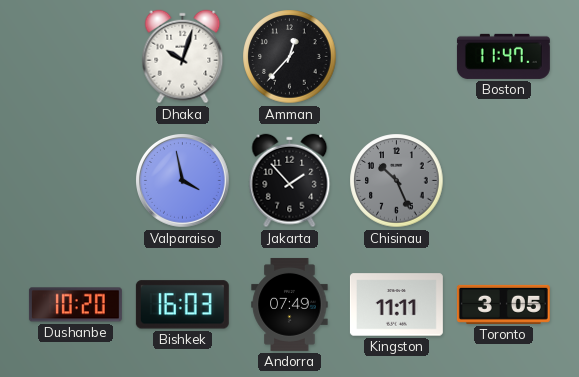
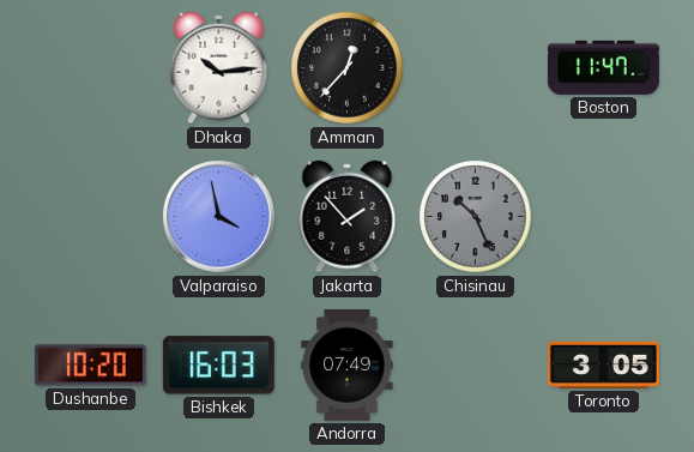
Dhaka: 10:03 -> 10:14 (219, 68)
Kingston: 11:11 -> none (396, 305)
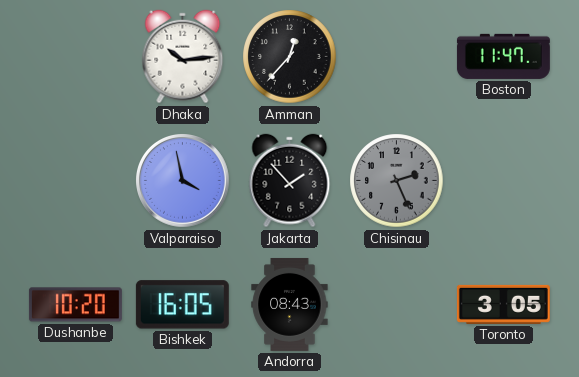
Chisinau: 10:26 -> 2:26 (397, 181)
Bishkek: 16:03 -> 16:05 (182, 305)
Andorra: 07:49 -> 08:43 (290, 304)
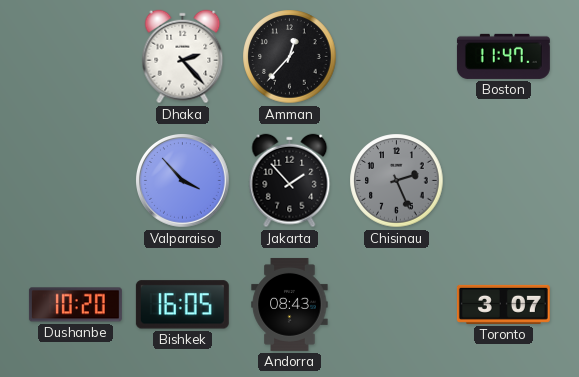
Dhaka: 10:14 -> 2:23 (183, 57)
Valparaiso: 3:58 -> 3:53 (183, 181)
Toronto: 3:05 -> 3:07 (503, 304)
